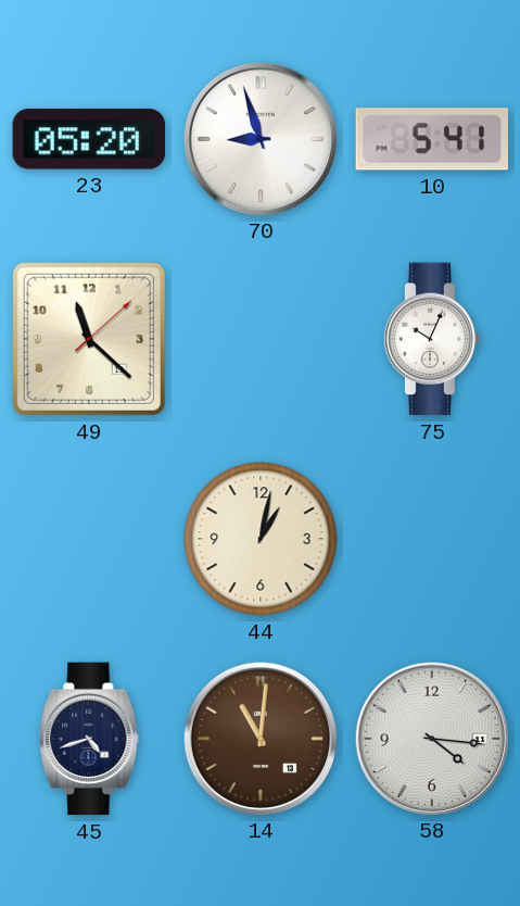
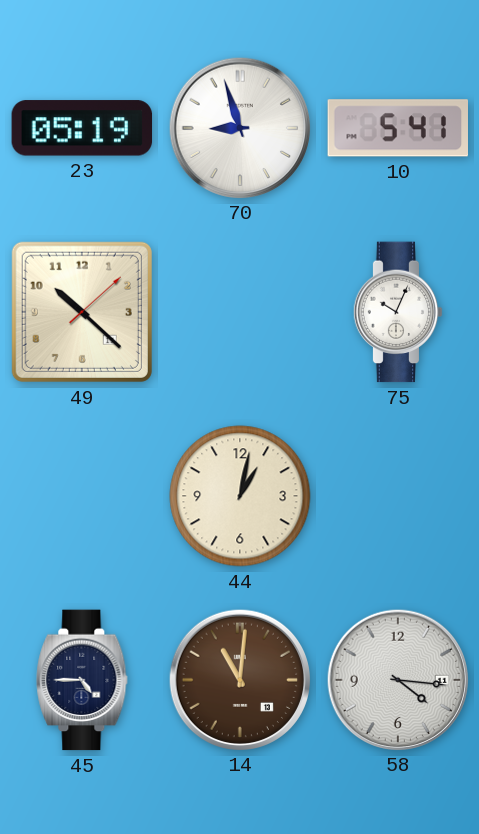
23: 05:20 -> 05:19 (82, 128)
49: 11:22 -> 10:22 (82, 312)
45: 4:42 -> 4:45 (82, 680)
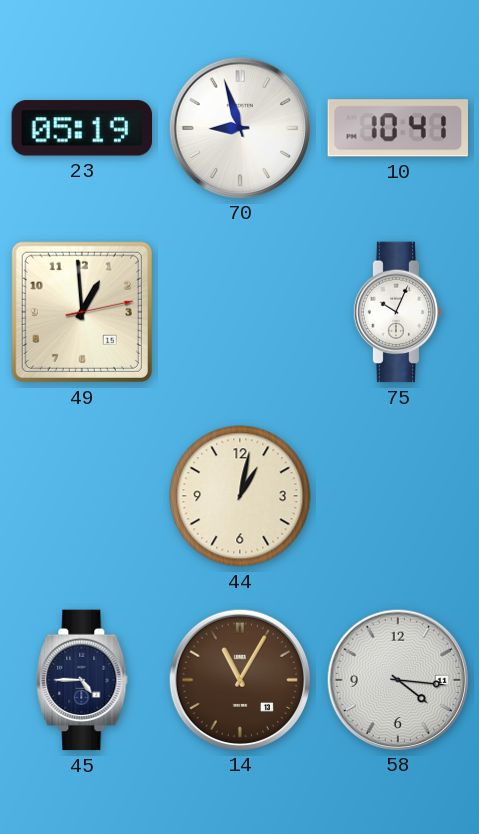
10: 5:41 -> 10:41 (398, 128)
49: 10:22 -> 12:59 (82, 312)
14: 11:01 -> 11:05 (239, 679)
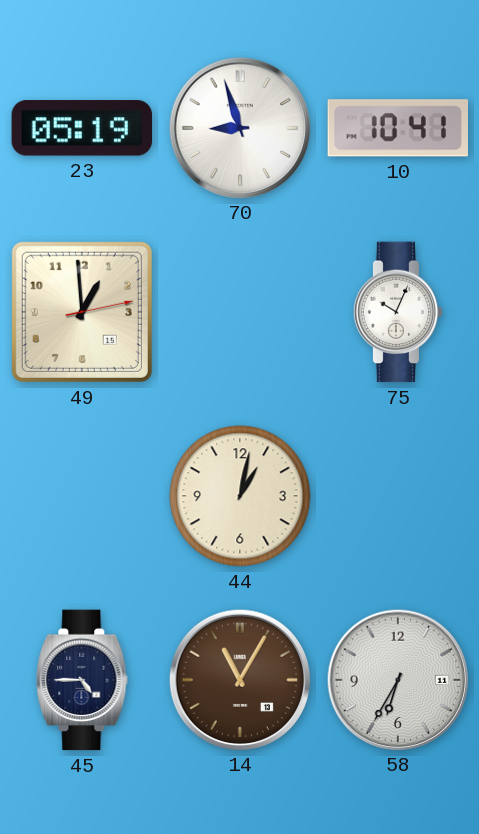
58: 4:16 -> 6:35 (397, 679)
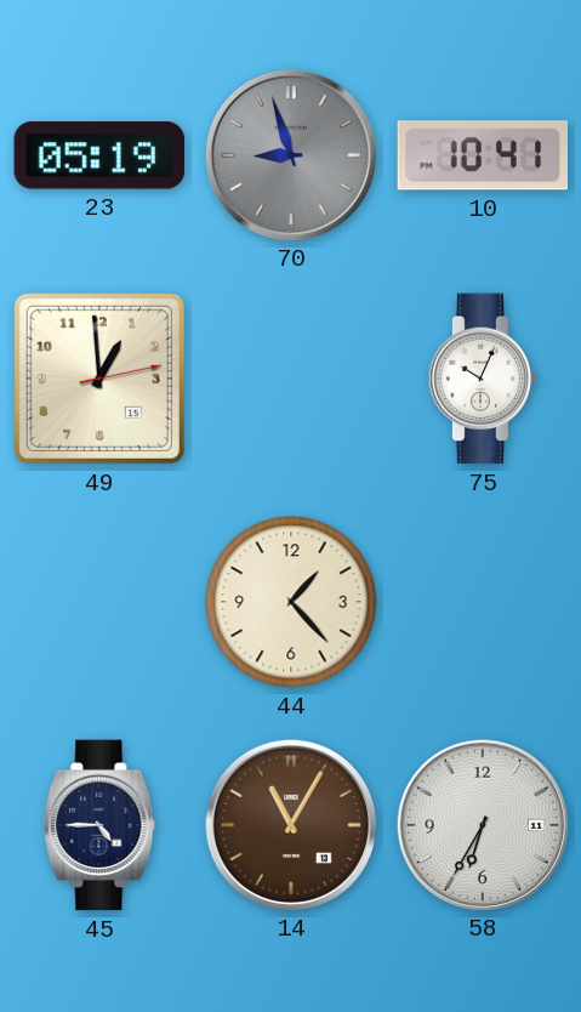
70 dial: white -> grey (290, 154)
44: 1:02 -> 1:23 (291, 602)
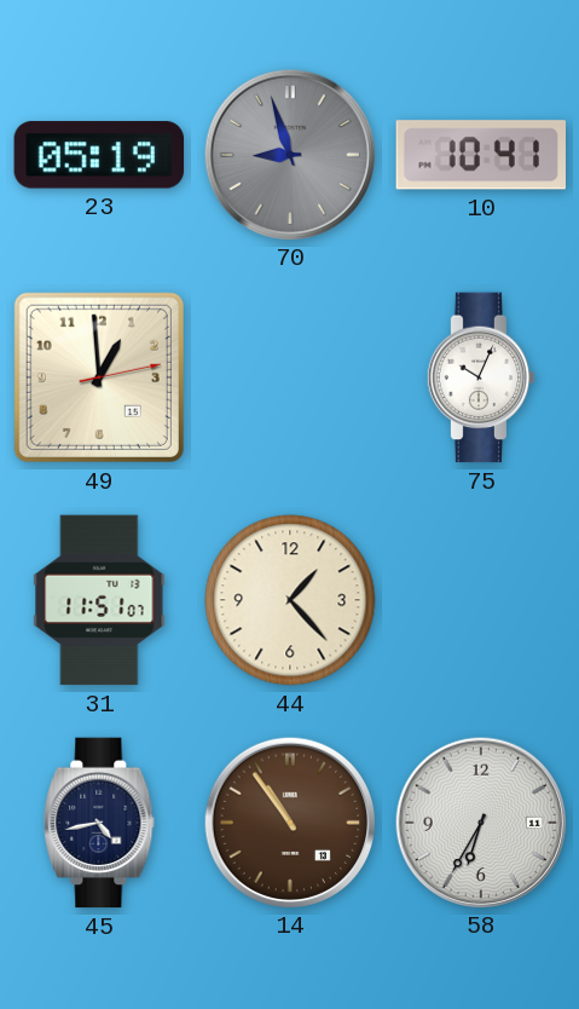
31: none -> 11:51 (99, 600)
45: 4:45 -> 4:43 (99, 823)
14: 11:05 -> 10:54 (289, 821)
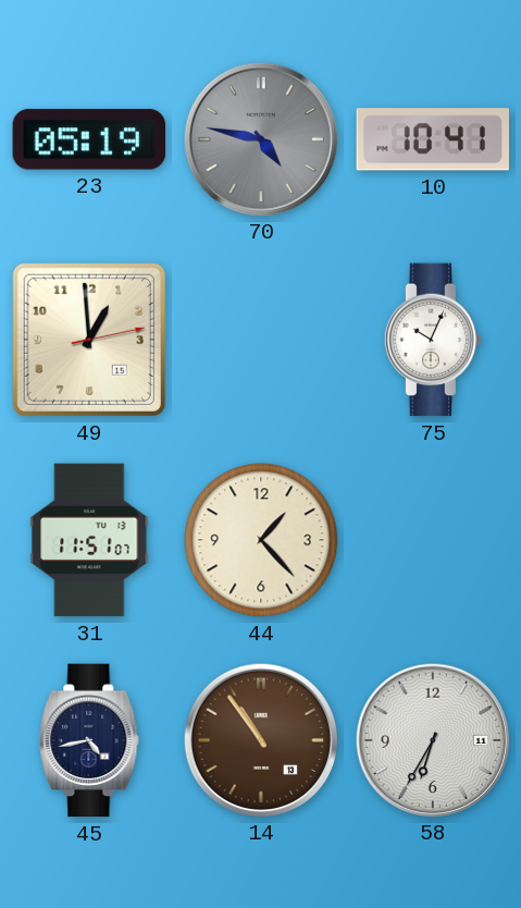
70: 8:57 -> 4:47 (260, 138)
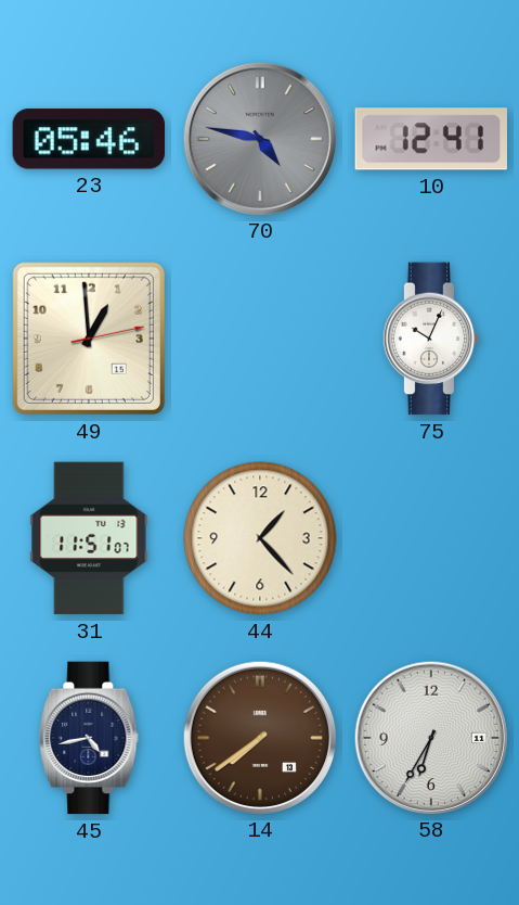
23: 05:19 -> 05:46 (89, 139)
10: 10:41 -> 12:41 (431, 139)
14: 10:54 -> 7:39 (259, 737)
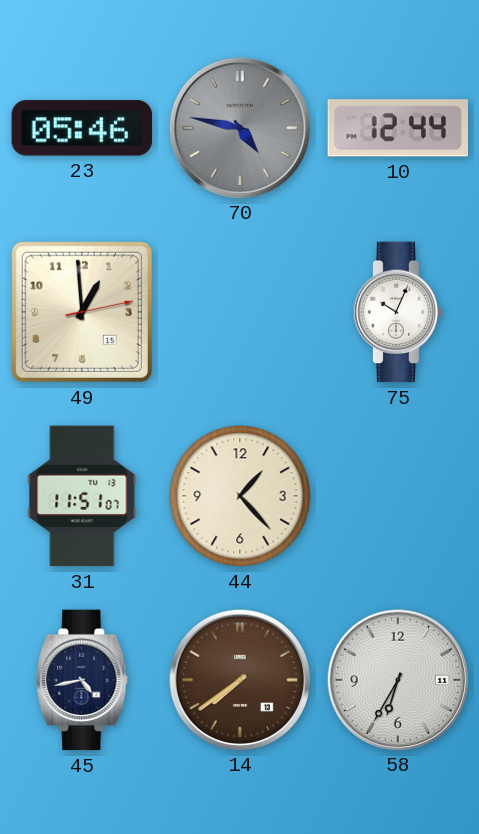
10: 12:41 -> 12:44 (398, 128)
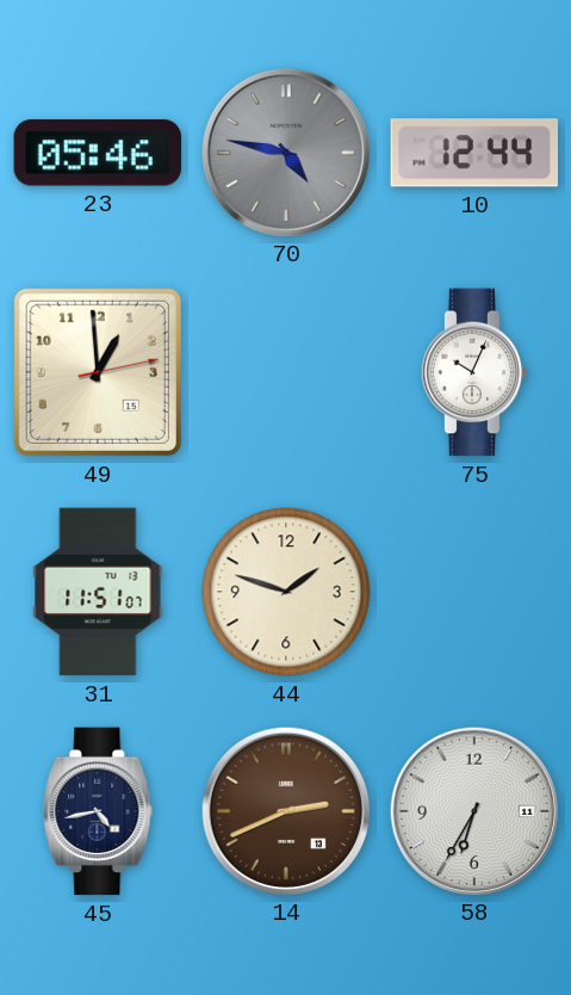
44: 1:23 -> 1:48 (286, 592)
14: 7:39 -> 2:41 (285, 810)
